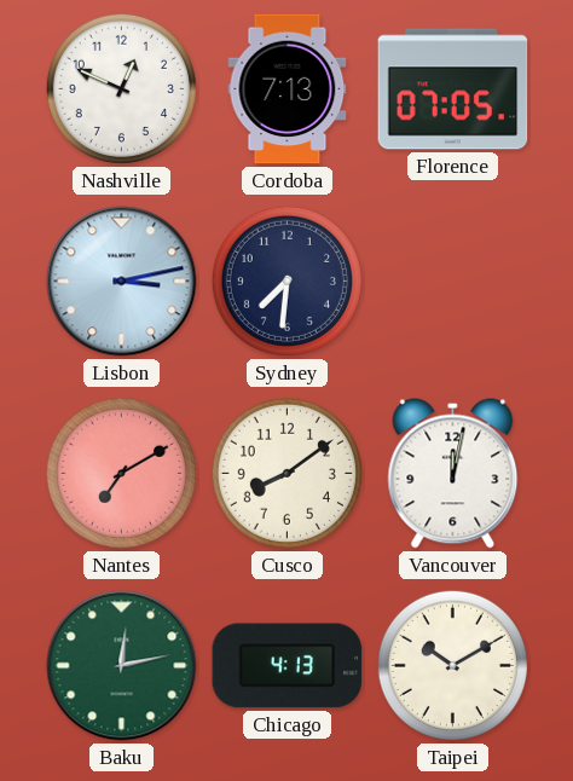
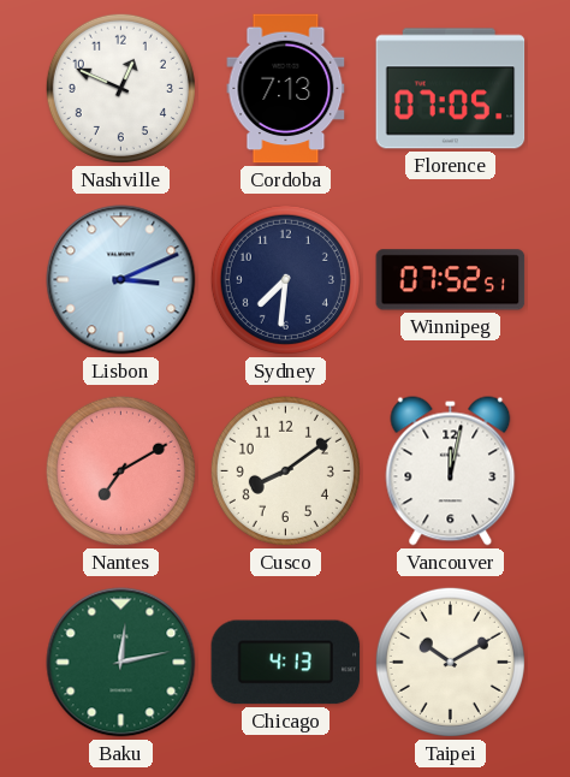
Lisbon: 3:13 -> 3:11 (121, 280)
Winnipeg: none -> 07:52 (451, 280)
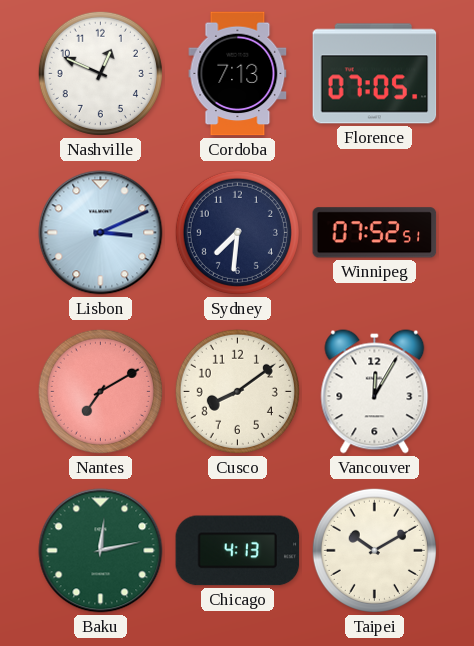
Vancouver: 12:02 -> 12:05 (375, 392)
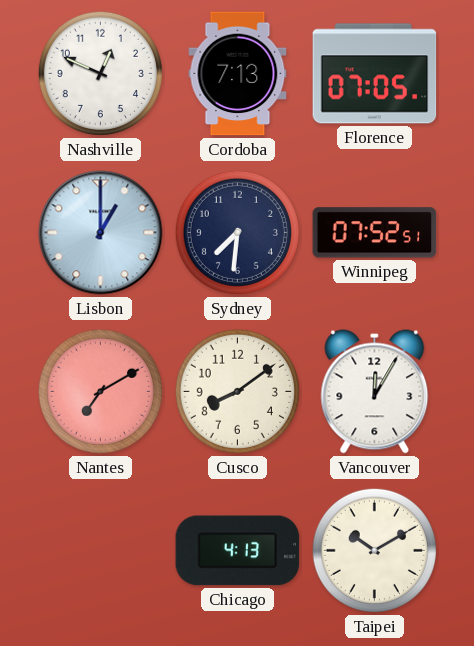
Lisbon: 3:11 -> 1:00 (101, 233)
Baku: 12:13 -> none (101, 551)
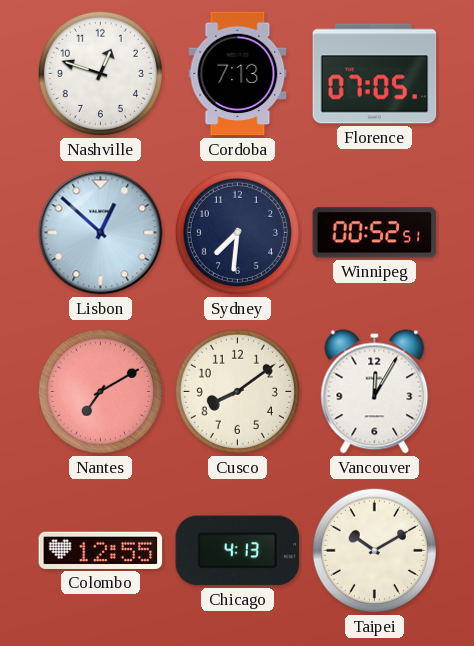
Nashville: 12:49 -> 12:48 (100, 73)
Lisbon: 1:00 -> 12:52 (101, 233)
Winnipeg: 07:52 -> 00:52 (375, 233)
Colombo: none -> 12:55 (101, 550)
